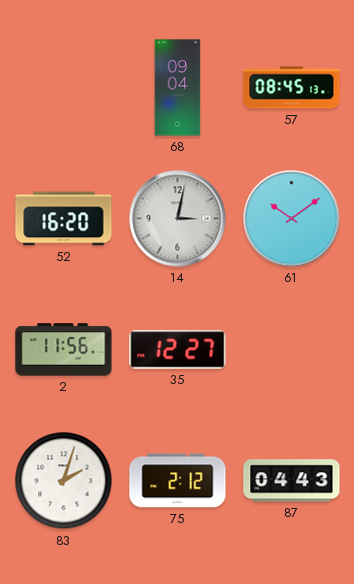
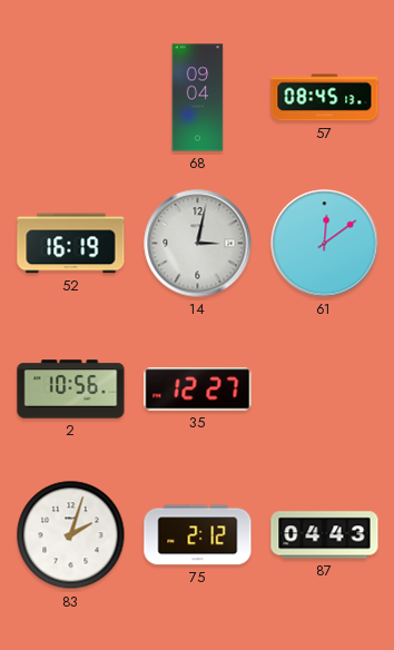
52: 16:20 -> 16:19 (71, 244)
61: 10:09 -> 12:09 (325, 244)
2: 11:56 -> 10:56 (71, 390)
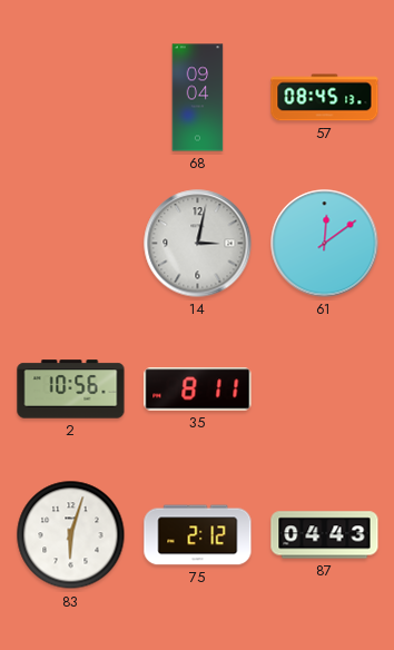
52: 16:19 -> none (71, 244)
35: 12:27 -> 8:11 (198, 390)
83: 2:03 -> 6:03 (71, 535)
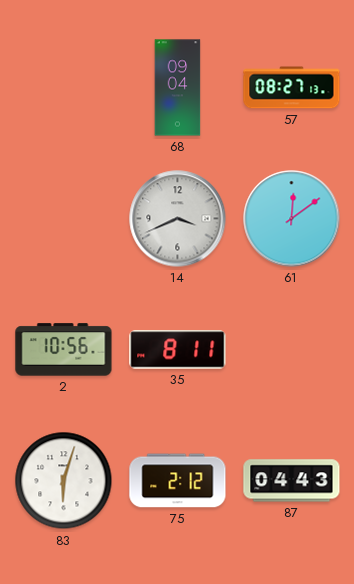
57: 08:45 -> 08:27 (292, 88)
14: 3:02 -> 3:41 (178, 219)
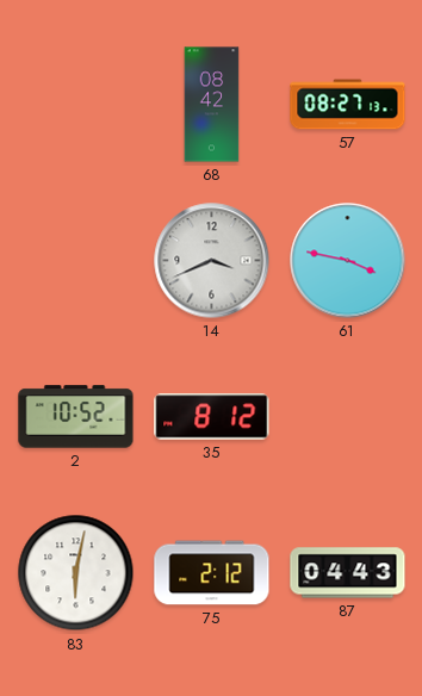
68: 09:04 -> 08:42 (212, 105)
61: 12:09 -> 3:47 (348, 261)
2: 10:56 -> 10:52 (76, 417)
35: 8:11 -> 8:12 (212, 417)
83: 6:03 -> 6:02 (76, 573)
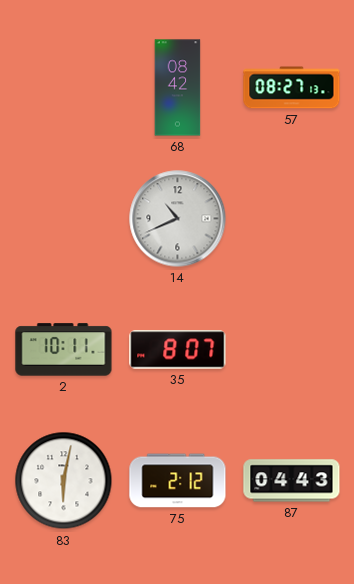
14: 3:41 -> 10:41 (178, 219)
61: 3:47 -> none (348, 261)
2: 10:52 -> 10:11 (64, 350)
35: 8:12 -> 8:07 (178, 350)
